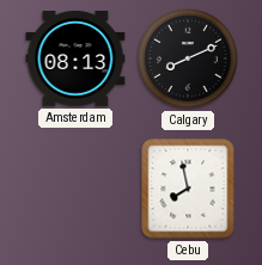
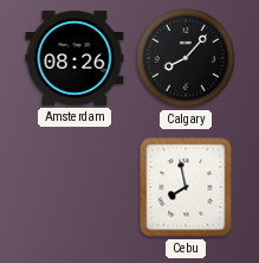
Amsterdam: 08:13 -> 08:26 (75, 59)
Calgary: 8:11 -> 8:07 (186, 58)
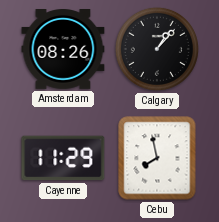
Calgary: 8:07 -> 1:07 (157, 49)
Cayenne: none -> 11:29 (63, 158)
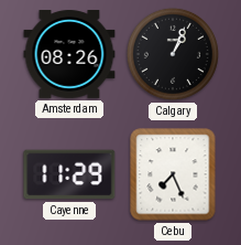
Calgary: 1:07 -> 1:04 (173, 54)
Cebu: 7:58 -> 7:26 (173, 174)
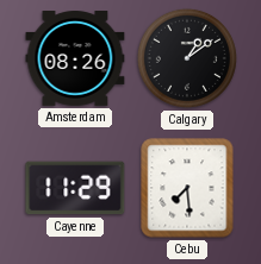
Calgary: 1:04 -> 1:09 (187, 58)
Cebu: 7:26 -> 7:29 (187, 188)
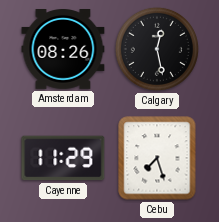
Calgary: 1:09 -> 12:28 (157, 49)
Cebu: 7:29 -> 7:27 (157, 158)
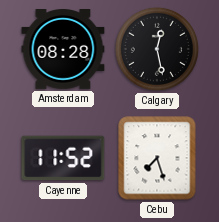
Amsterdam: 08:26 -> 08:28 (63, 50)
Cayenne: 11:29 -> 11:52 (63, 158)
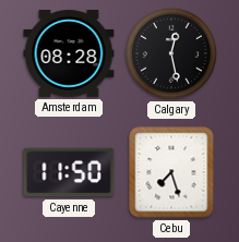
Cayenne: 11:52 -> 11:50 (69, 172)
